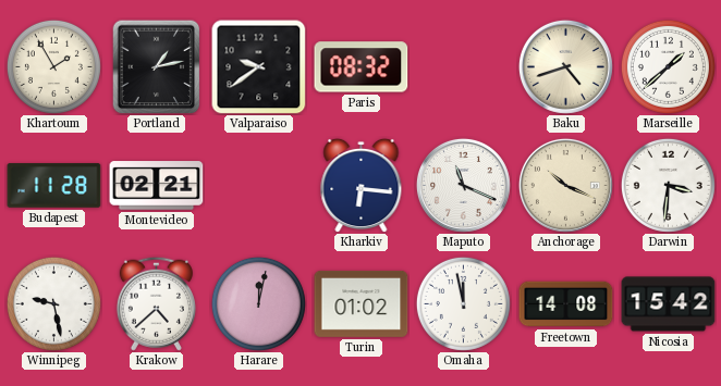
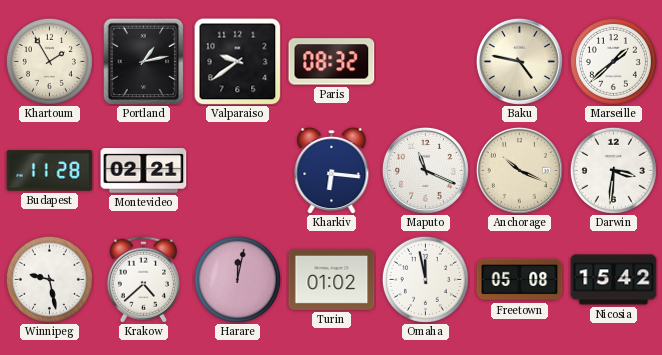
Baku: 4:42 -> 4:47 (519, 61)
Freetown: 14:08 -> 05:08 (520, 280)
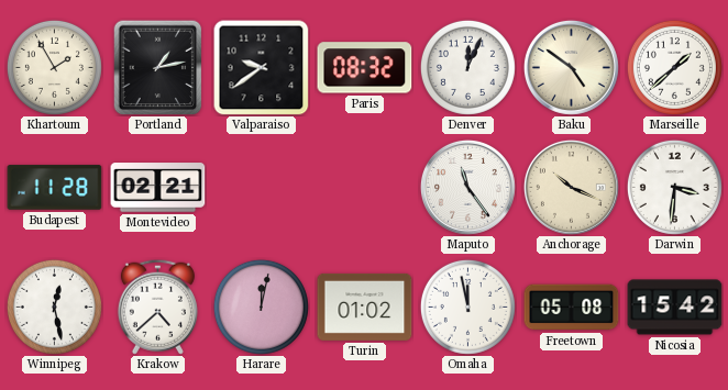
Denver: none -> 12:04 (467, 67)
Baku: 4:47 -> 4:51 (571, 67)
Kharkiv: 6:16 -> none (332, 170)
Maputo: 11:19 -> 11:24 (467, 187)
Winnipeg: 9:28 -> 12:28 (54, 307)
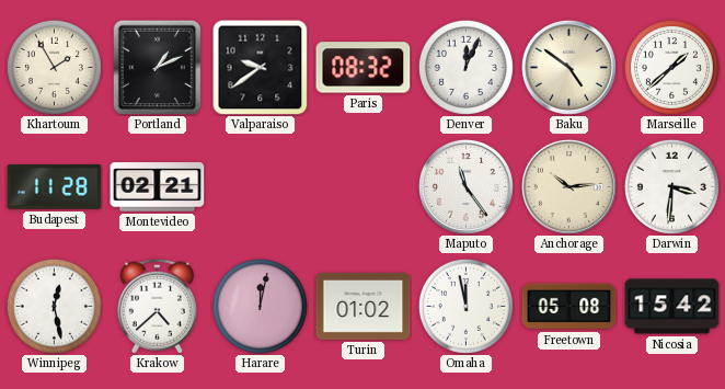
Portland: 1:13 -> 1:11 (158, 67)
Anchorage: 10:19 -> 10:14 (568, 186)
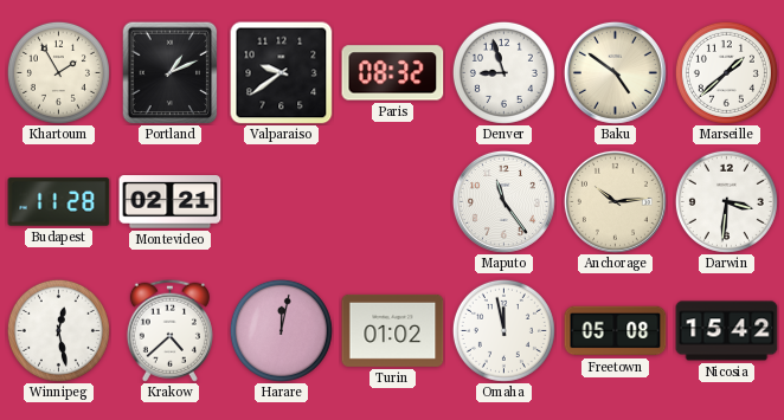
Denver: 12:04 -> 8:57 (503, 72)
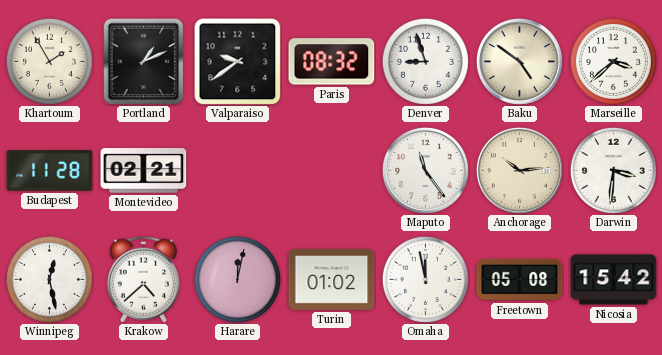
Marseille: 1:38 -> 3:38 (613, 61)
